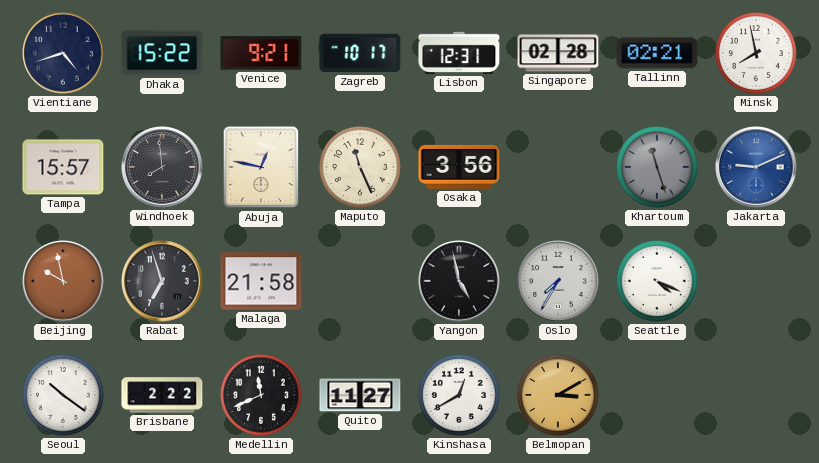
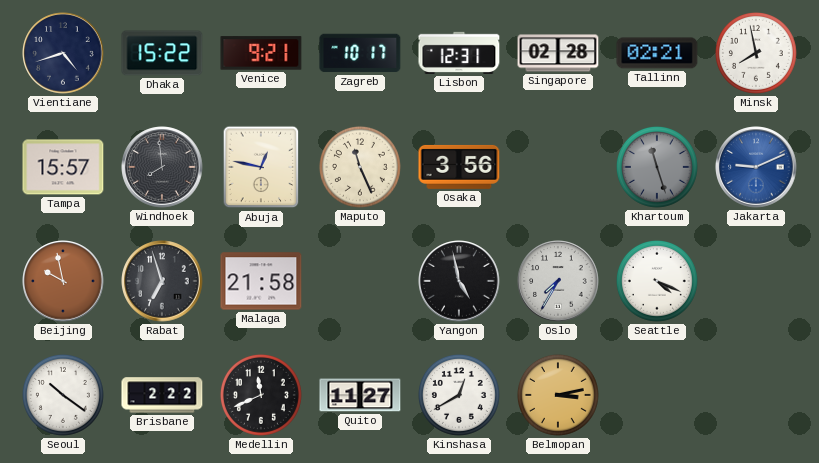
Belmopan: 3:10 -> 3:13 (558, 395)
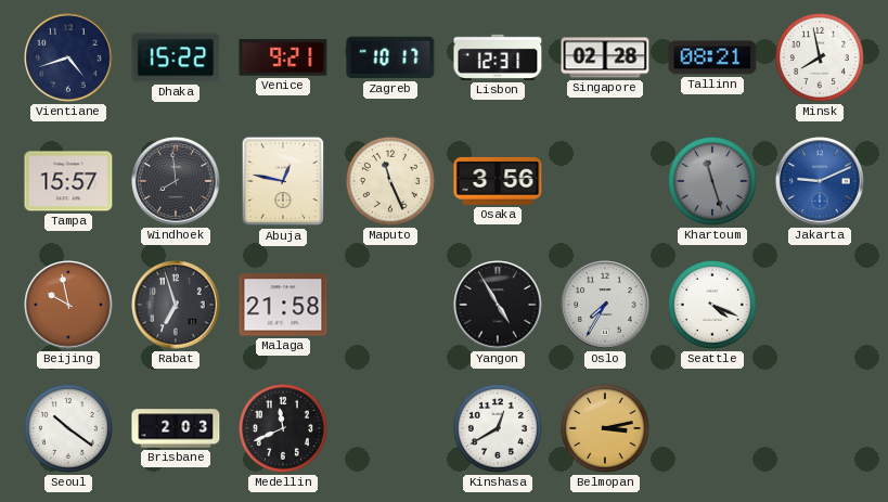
Tallinn: 02:21 -> 08:21 (712, 57)
Yangon: 4:58 -> 4:55 (498, 305)
Brisbane: 2:22 -> 2:03 (176, 428)
Quito: 11:27 -> none (360, 395)
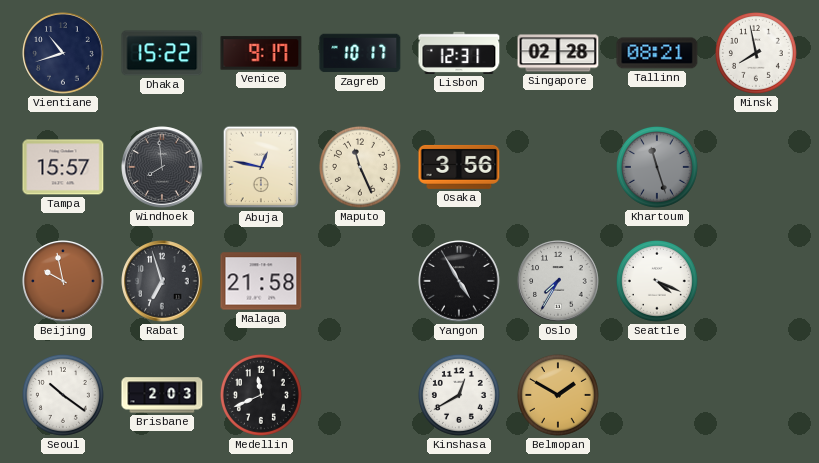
Vientiane: 4:42 -> 10:42 (63, 53)
Venice: 9:21 -> 9:17 (261, 53)
Jakarta: 9:11 -> none (820, 181)
Belmopan: 3:13 -> 1:50 (558, 395)
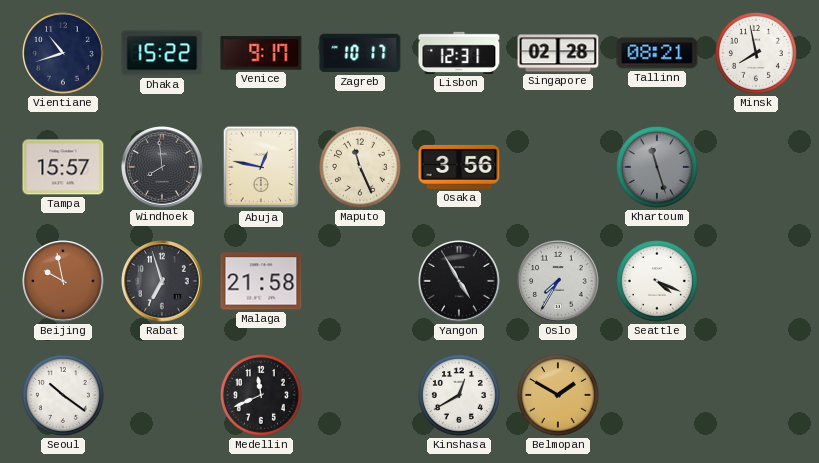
Brisbane: 2:03 -> none (162, 395)
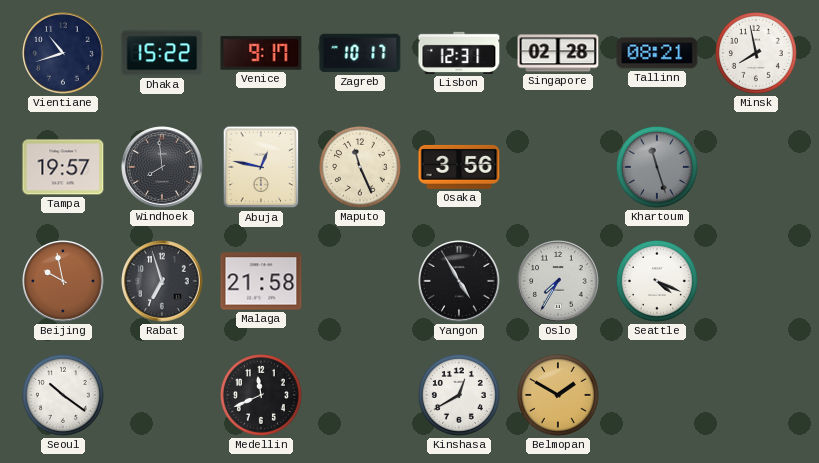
Tampa: 15:57 -> 19:57 (63, 167)
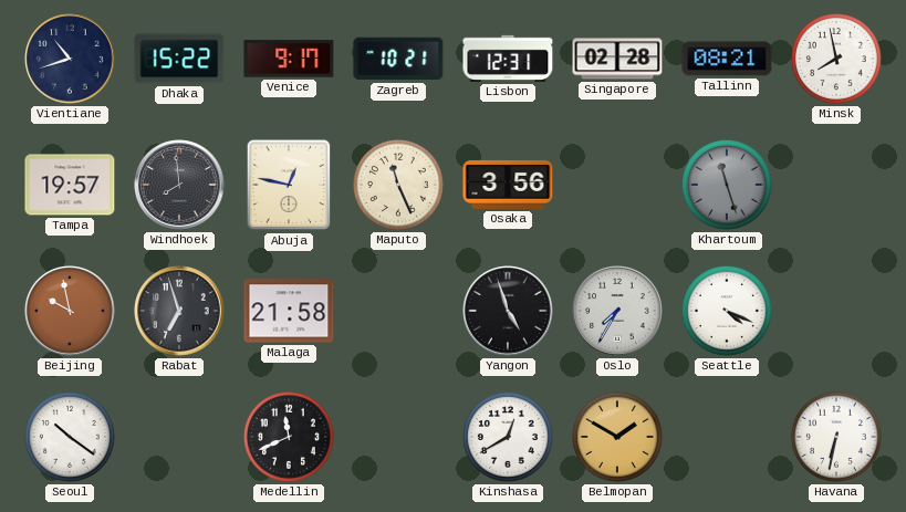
Zagreb: 10:17 -> 10:21 (398, 59)
Yangon: 4:55 -> 4:57 (508, 311)
Havana: none -> 6:32 (836, 437)
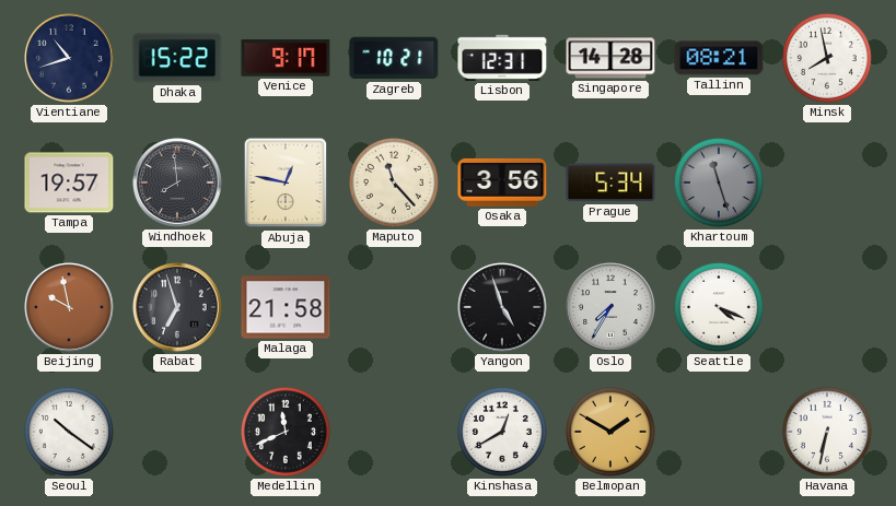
Singapore: 02:28 -> 14:28 (610, 58)
Maputo: 11:26 -> 11:23 (394, 183)
Prague: none -> 5:34 (610, 183)
